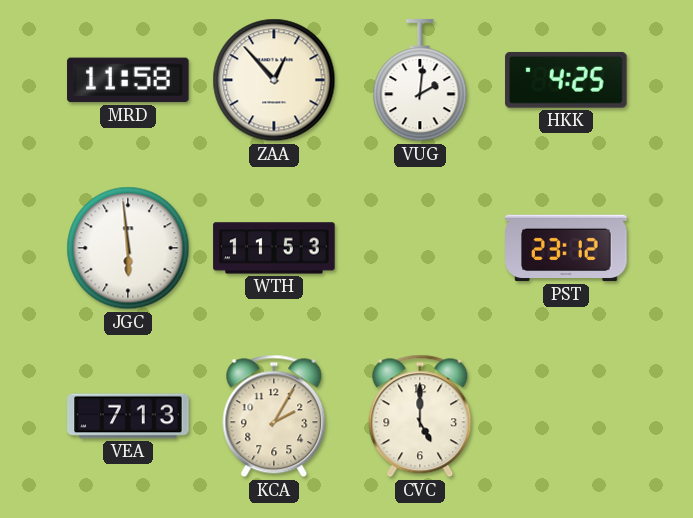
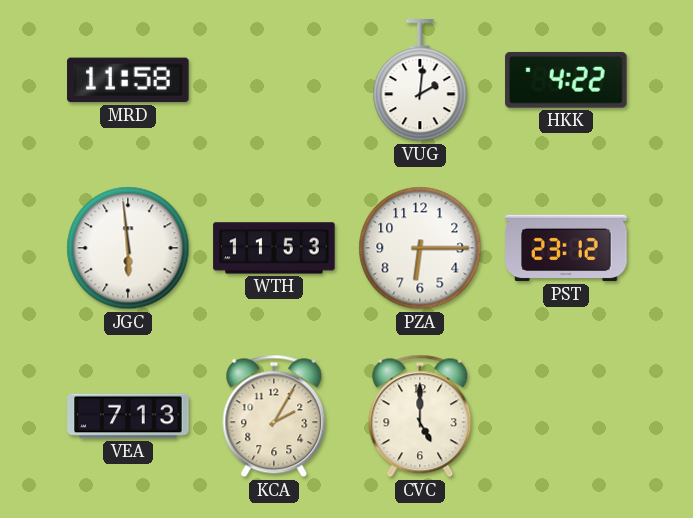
ZAA: 12:53 -> none (274, 80)
HKK: 4:25 -> 4:22 (566, 80)
PZA: none -> 6:15 (420, 248)
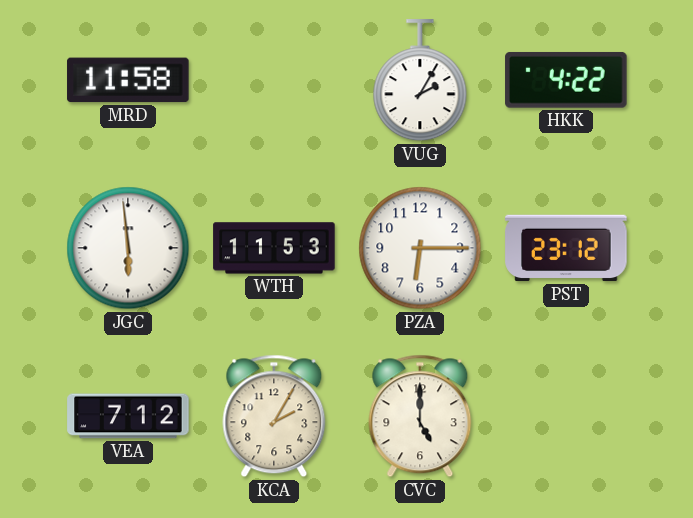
VUG: 2:01 -> 2:05 (420, 81)
VEA: 7:13 -> 7:12 (128, 416)
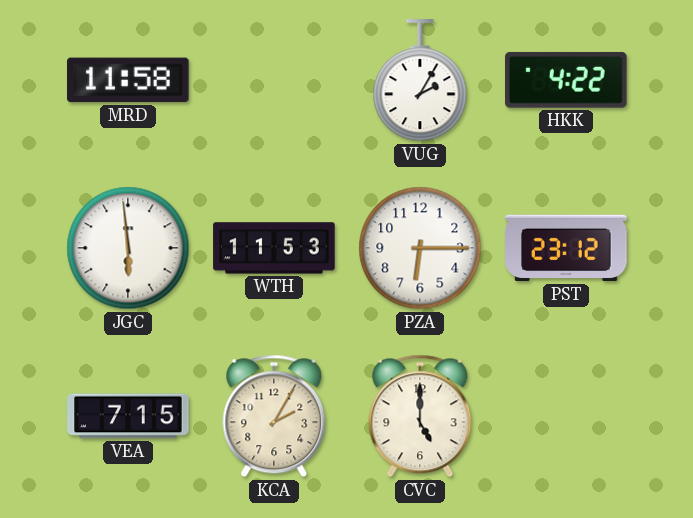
VEA: 7:12 -> 7:15 (128, 416)
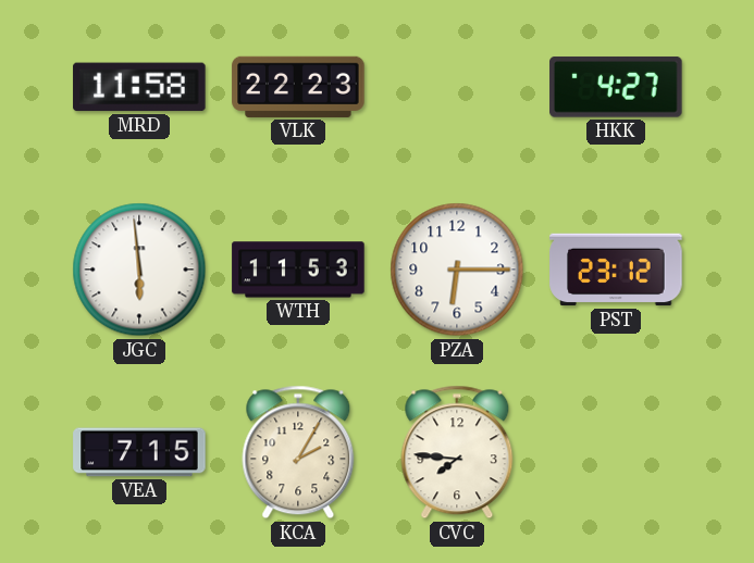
VLK: none -> 22:23 (298, 87)
VUG: 2:05 -> none (420, 81)
HKK: 4:22 -> 4:27 (616, 87)
CVC: 5:00 -> 7:46 (457, 452)
